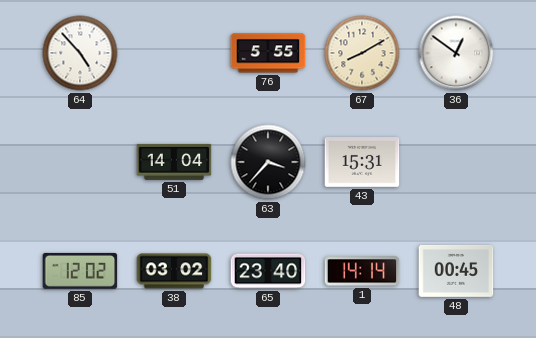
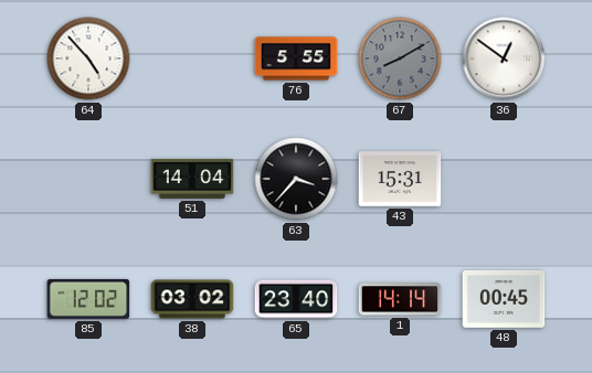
67 dial: cream -> grey (400, 58)
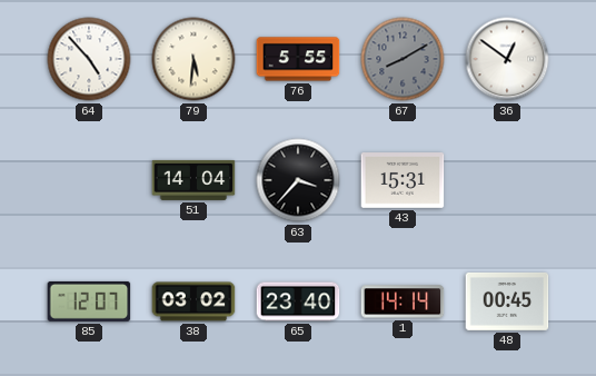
79: none -> 5:31 (193, 59)
85: 12:02 -> 12:07 (89, 301)
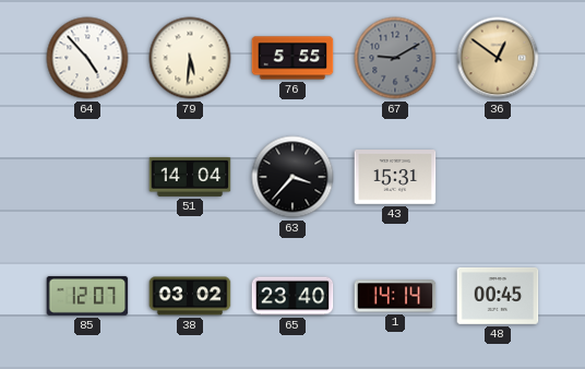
67: 8:10 -> 9:10 (395, 58)
36 dial: white -> champagne (498, 58)
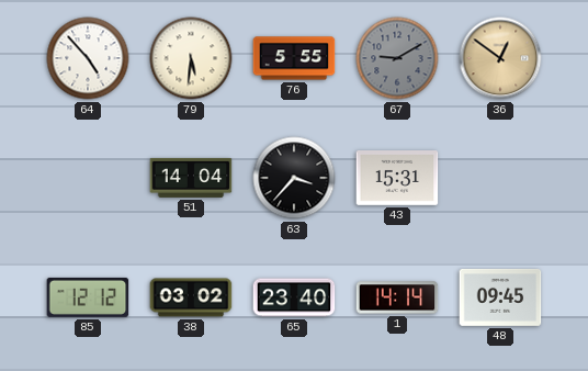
85: 12:07 -> 12:12 (88, 297)
48: 00:45 -> 09:45 (500, 297)
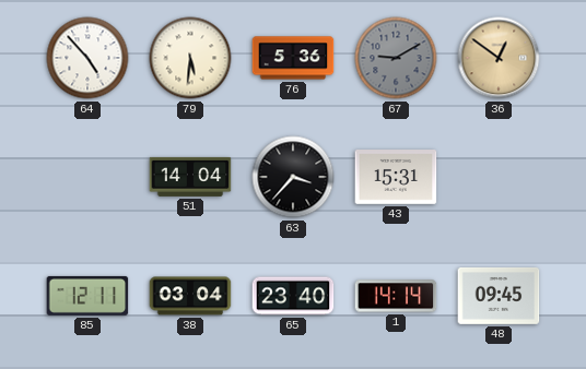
76: 5:55 -> 5:36 (293, 58)
85: 12:12 -> 12:11 (87, 296)
38: 03:02 -> 03:04 (190, 296)
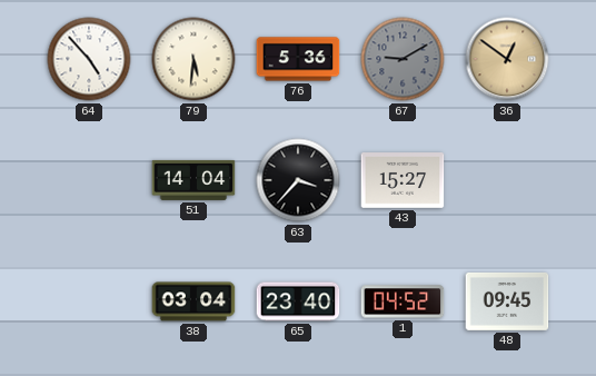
43: 15:31 -> 15:27 (403, 180)
85: 12:11 -> none (87, 296)
1: 14:14 -> 04:52 (403, 301)
